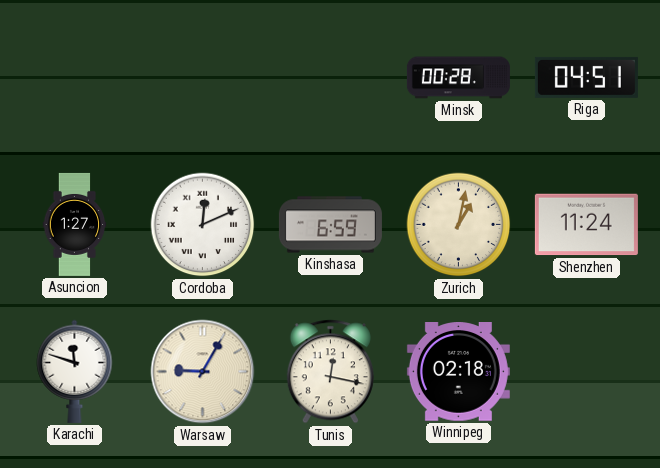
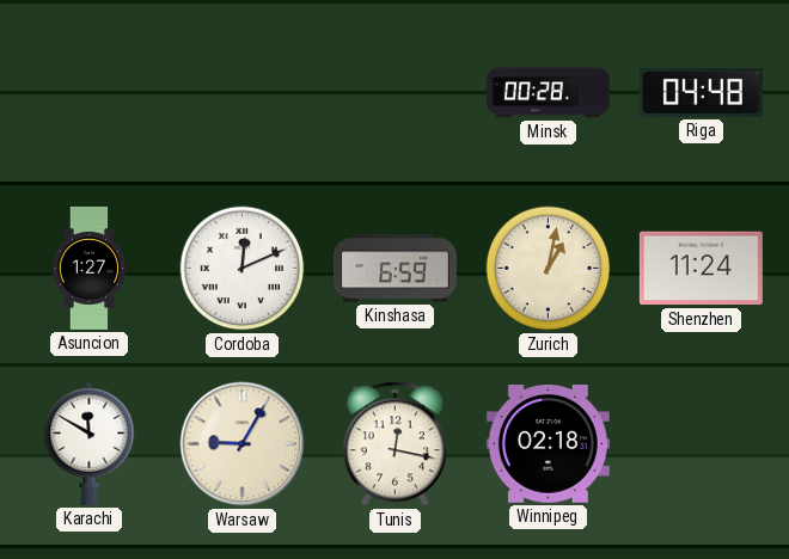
Riga: 04:51 -> 04:48 (701, 92)
Karachi: 11:48 -> 11:50 (90, 443)
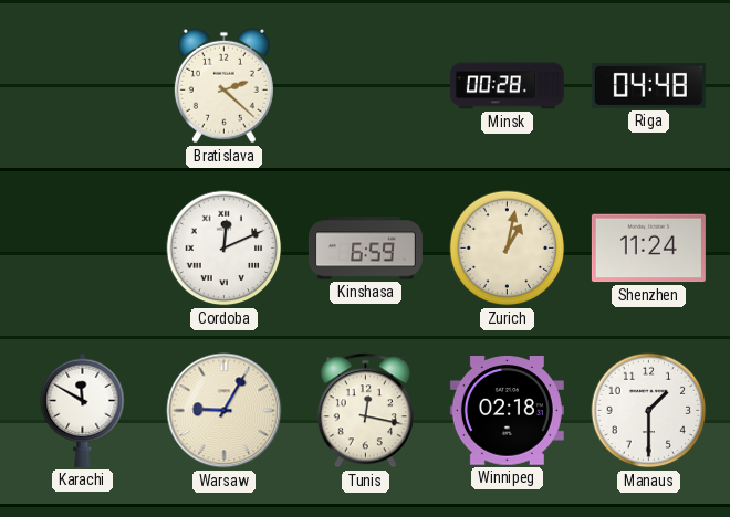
Bratislava: none -> 2:22 (223, 86)
Asuncion: 1:27 -> none (90, 268)
Manaus: none -> 1:30 (649, 411)
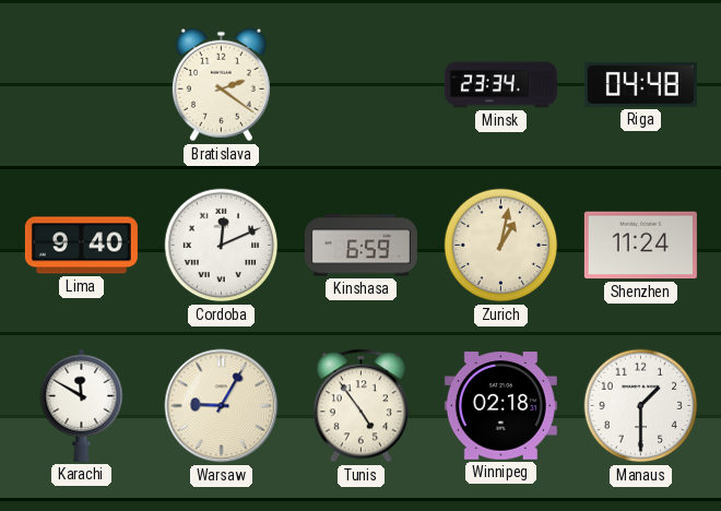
Bratislava: 2:22 -> 2:21 (221, 85)
Minsk: 00:28 -> 23:34 (500, 85)
Lima: none -> 9:40 (81, 246)
Tunis: 12:17 -> 4:54 (361, 406)
